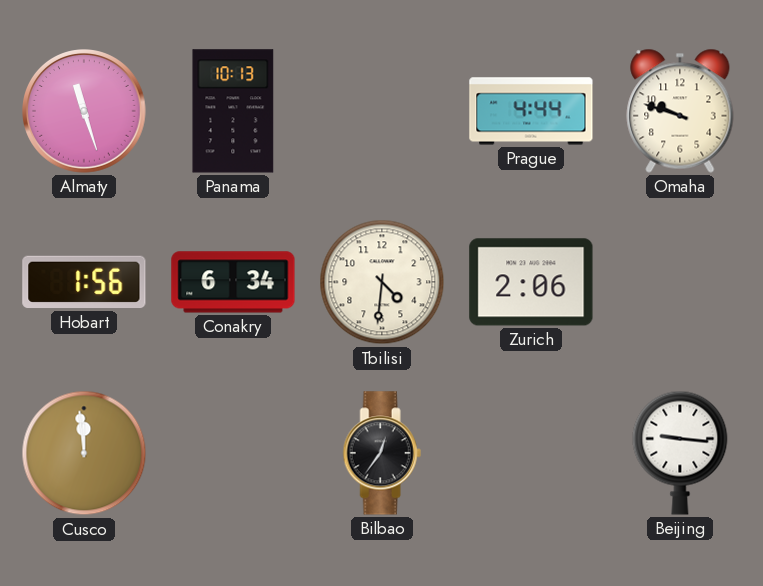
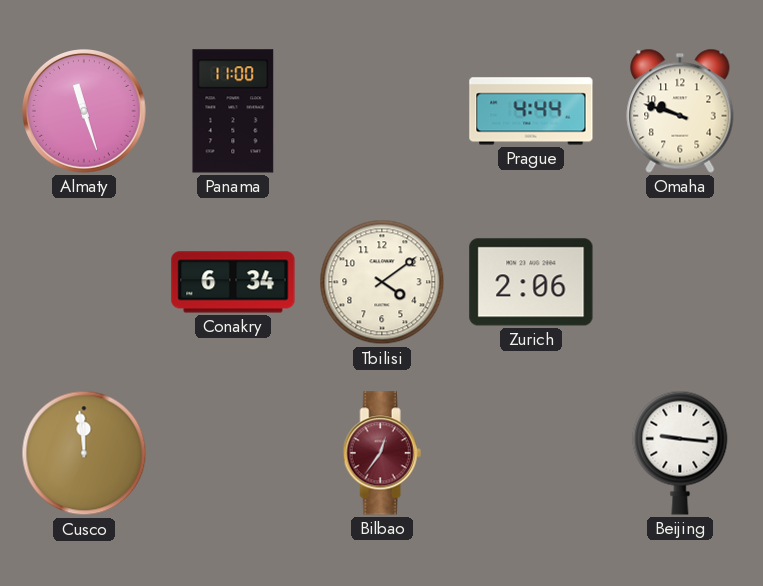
Panama: 10:13 -> 11:00 (233, 111)
Hobart: 1:56 -> none (84, 282)
Tbilisi: 4:31 -> 4:09 (382, 282)
Bilbao dial: black -> burgundy (382, 453)
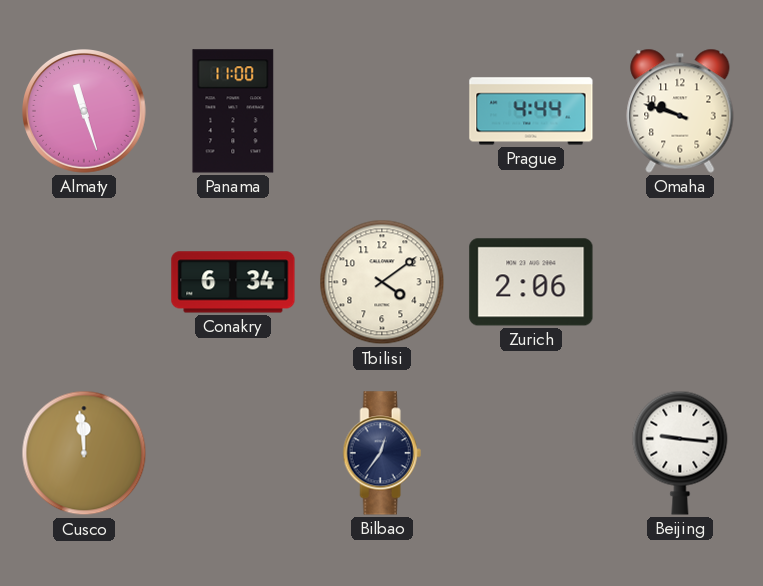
Bilbao dial: burgundy -> navy (382, 453)
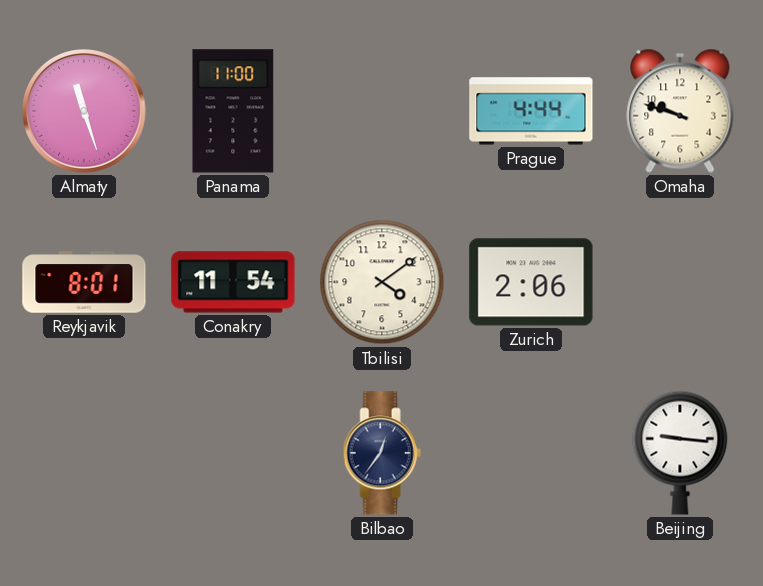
Reykjavik: none -> 8:01 (84, 282)
Conakry: 6:34 -> 11:54 (233, 282)
Cusco: 11:59 -> none (84, 453)
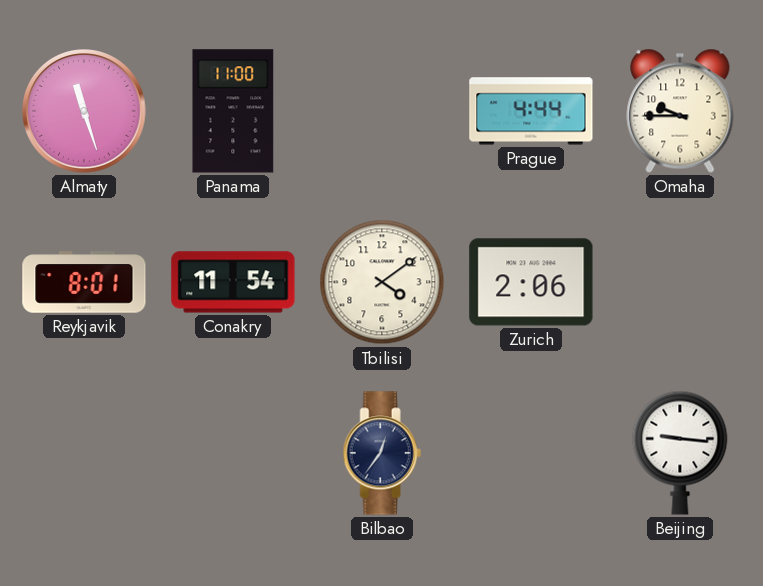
Omaha: 9:48 -> 9:45 (680, 111)
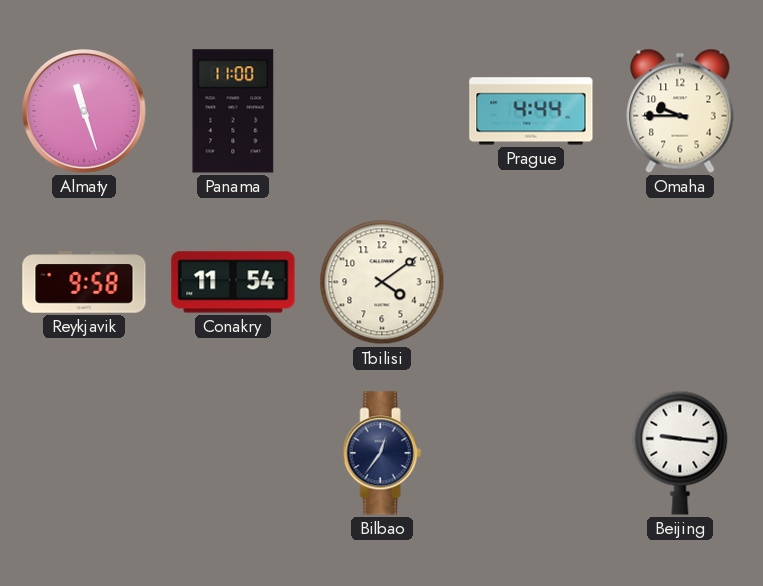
Reykjavik: 8:01 -> 9:58 (84, 282)
Zurich: 2:06 -> none (531, 282)
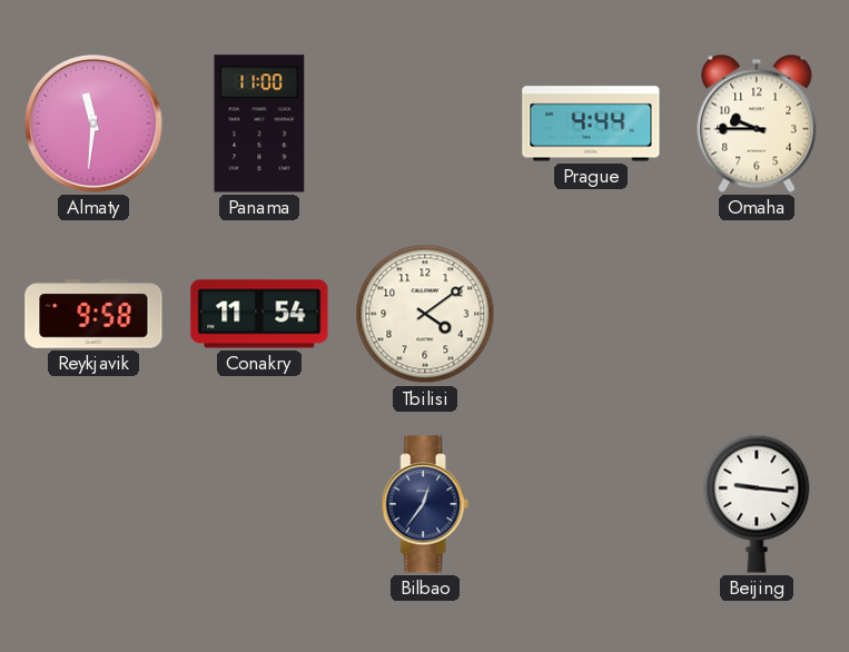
Almaty: 11:27 -> 11:31 (95, 125)
